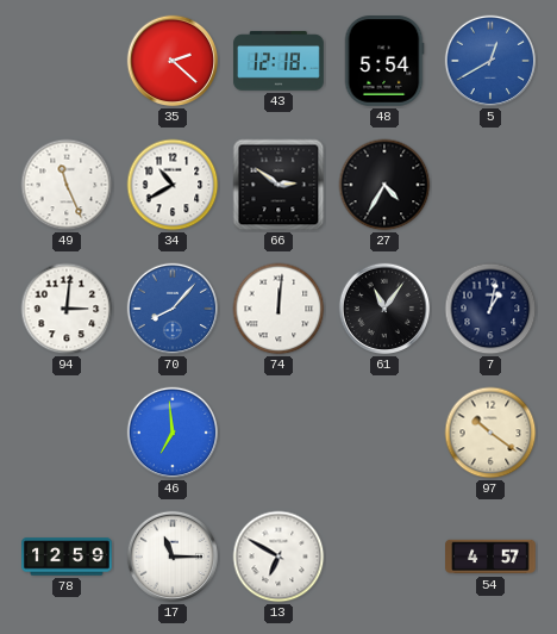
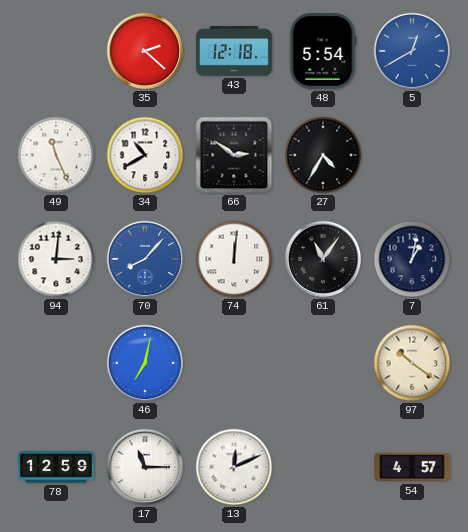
46: 6:59 -> 7:02 (145, 363)
13: 6:50 -> 12:11 (234, 467)
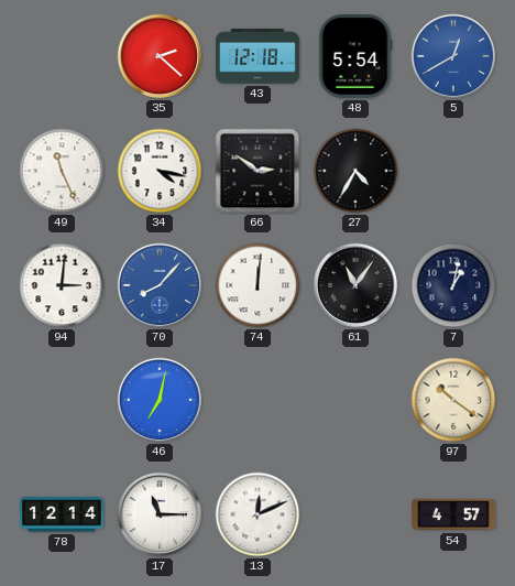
34: 10:40 -> 4:17 (160, 171)
78: 12:59 -> 12:14 (62, 514)
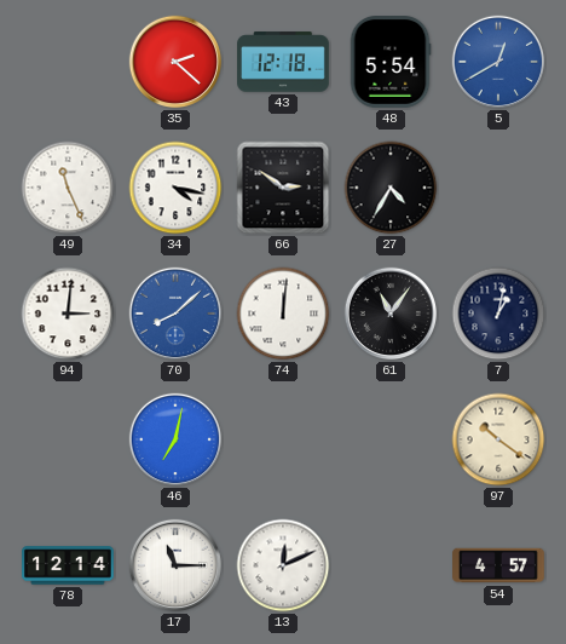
70: 8:07 -> 8:08 (175, 314)
